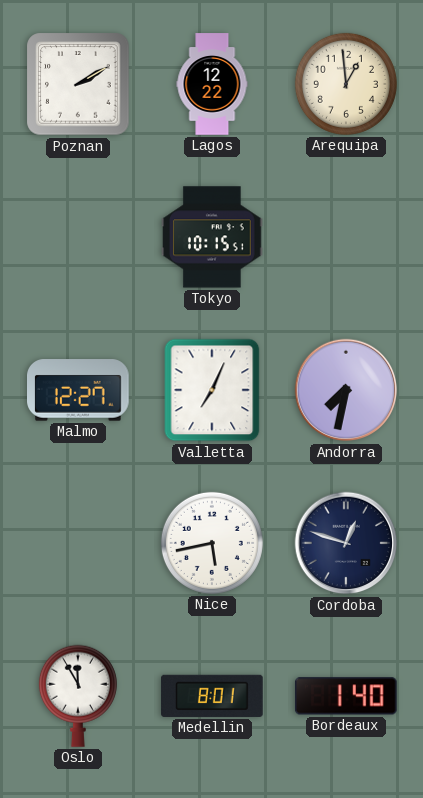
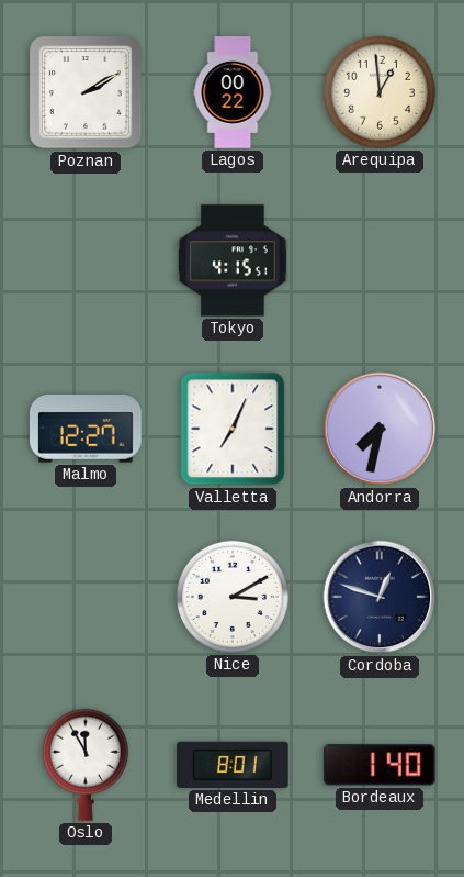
Lagos: 12:22 -> 00:22 (233, 92)
Tokyo: 10:15 -> 4:15 (233, 260)
Nice: 5:43 -> 3:10 (233, 597)
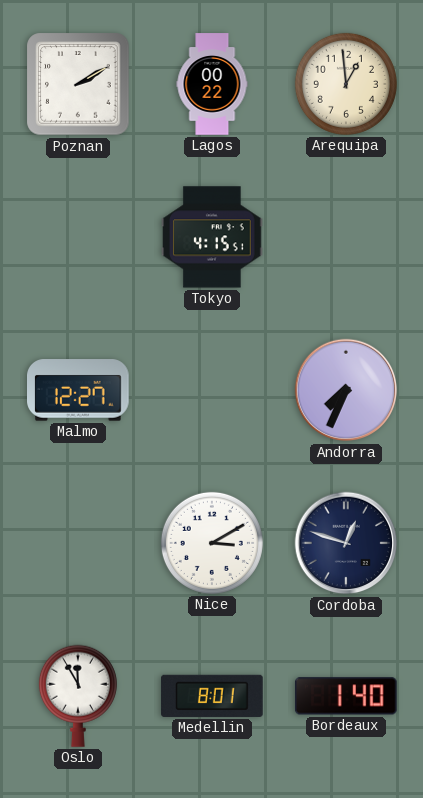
Valletta: 7:04 -> none (233, 429)
Andorra: 7:32 -> 7:34 (346, 390)
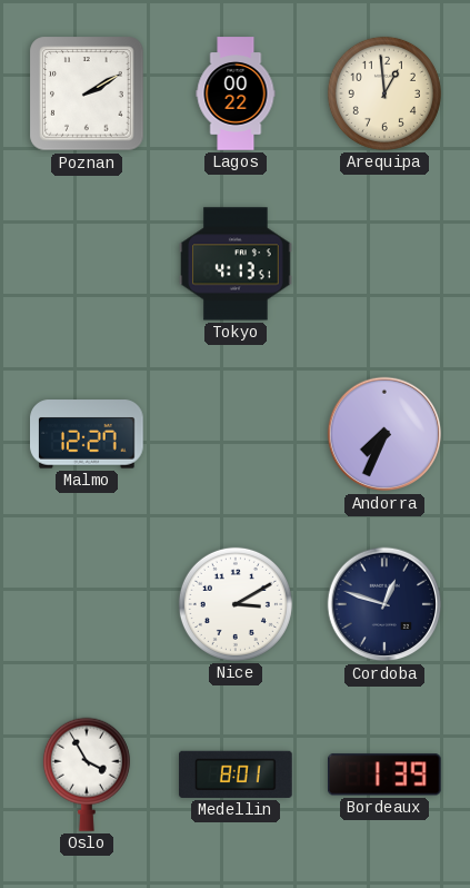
Tokyo: 4:15 -> 4:13 (236, 264)
Oslo: 11:55 -> 3:55 (87, 774)
Bordeaux: 1:40 -> 1:39 (384, 774)
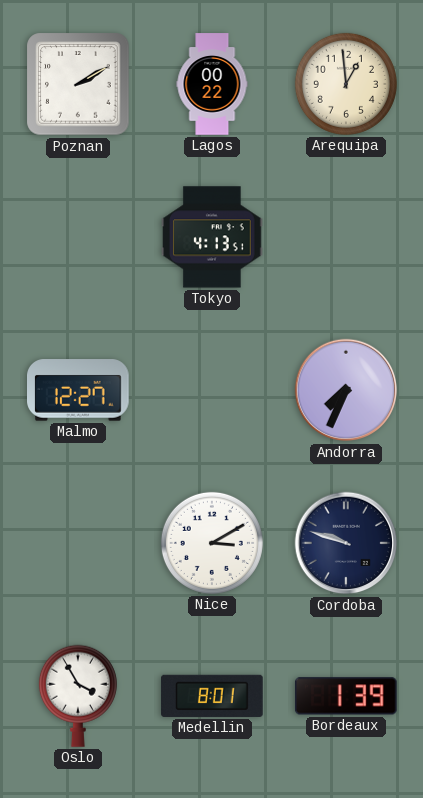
Cordoba: 12:48 -> 9:48 (346, 543)
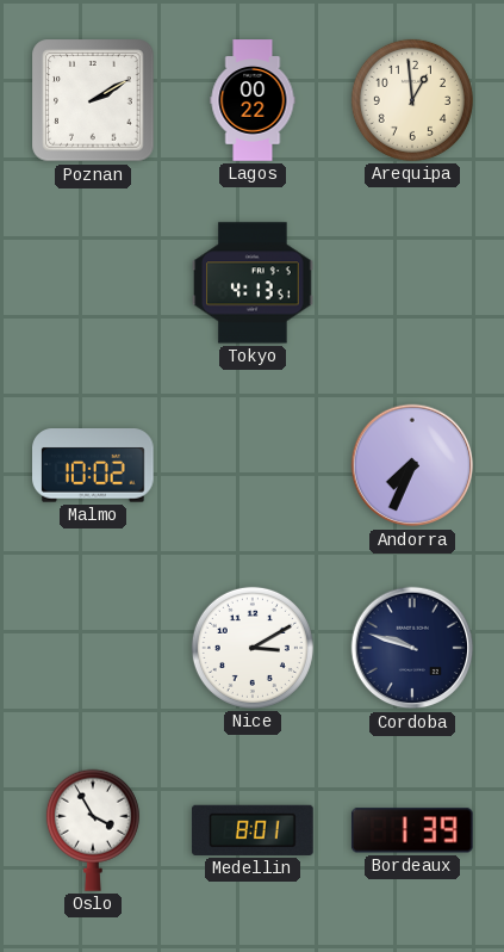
Malmo: 12:27 -> 10:02 (93, 465)
